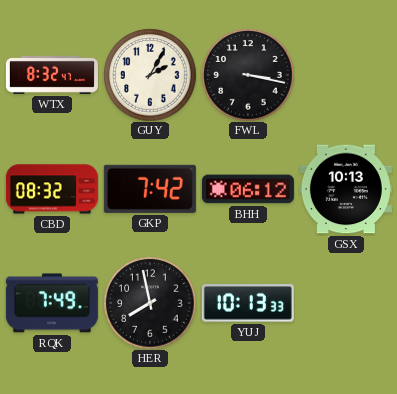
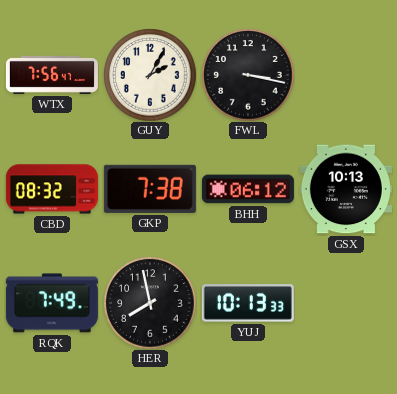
WTX: 8:32 -> 7:56 (52, 75)
GKP: 7:42 -> 7:38 (150, 189)
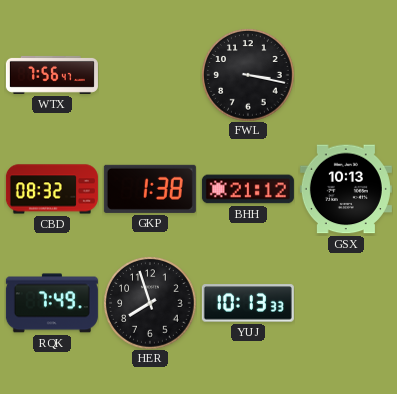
GUY: 2:05 -> none (150, 75)
GKP: 7:38 -> 1:38 (150, 189)
BHH: 06:12 -> 21:12 (248, 189)
HER: 7:58 -> 7:57 (150, 303)
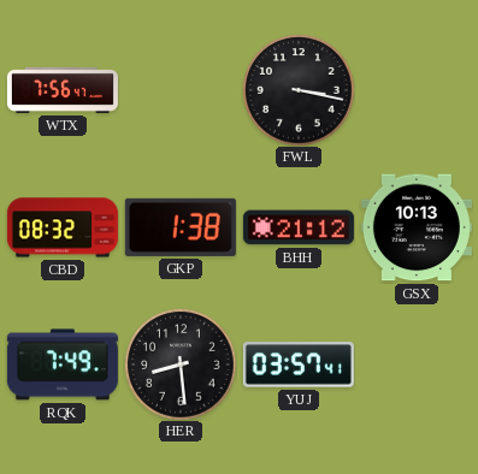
HER: 7:57 -> 8:29 (181, 365)
YUJ: 10:13 -> 03:57 (299, 365)
